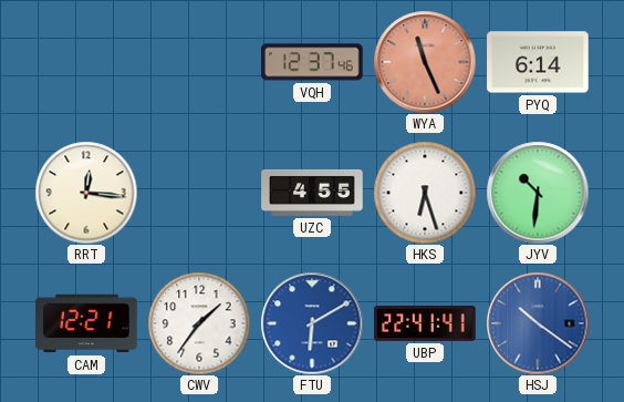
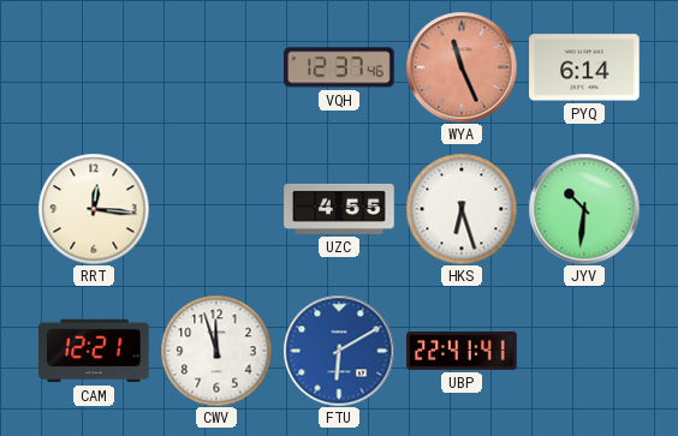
CWV: 1:36 -> 11:57 (216, 351)
HSJ: 10:21 -> none (538, 323)
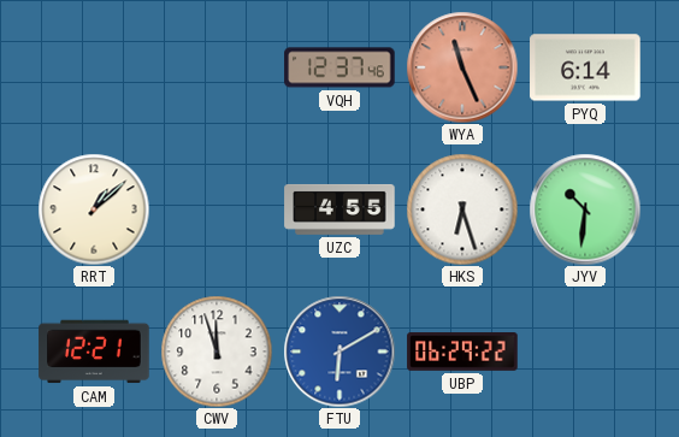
RRT: 12:16 -> 1:08 (94, 209)
UBP: 22:41 -> 06:29 (462, 353)
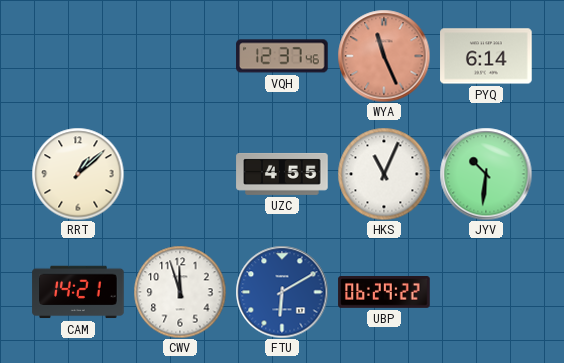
HKS: 6:27 -> 11:04 (384, 174)
CAM: 12:21 -> 14:21 (78, 292)
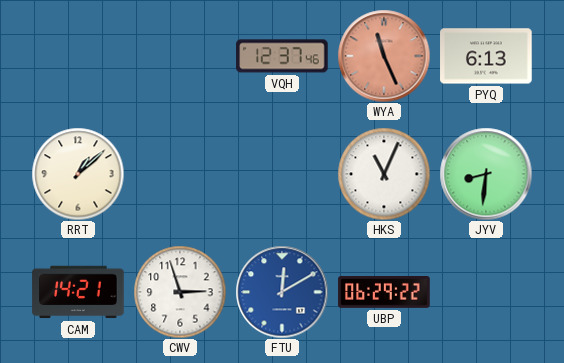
PYQ: 6:14 -> 6:13 (486, 56)
UZC: 4:55 -> none (282, 174)
JYV: 10:31 -> 8:31 (486, 174)
CWV: 11:57 -> 2:57 (180, 292)
FTU: 6:10 -> 12:10 (282, 292)
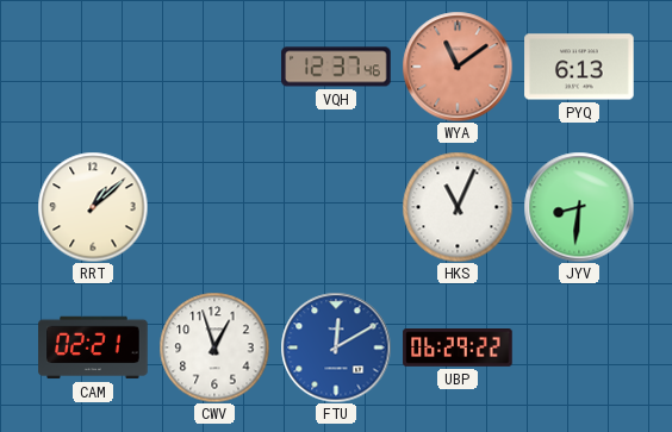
WYA: 11:26 -> 11:09 (458, 67)
CAM: 14:21 -> 02:21 (93, 348)
CWV: 2:57 -> 12:57 (214, 348)
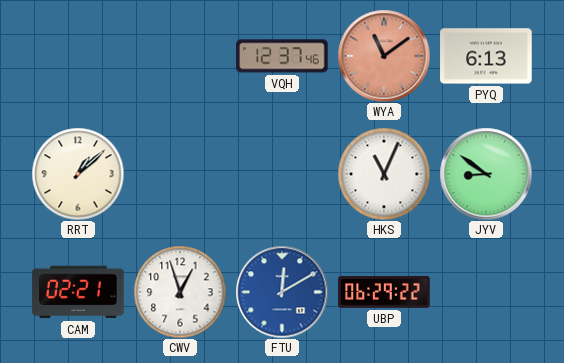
JYV: 8:31 -> 8:51 (486, 174)
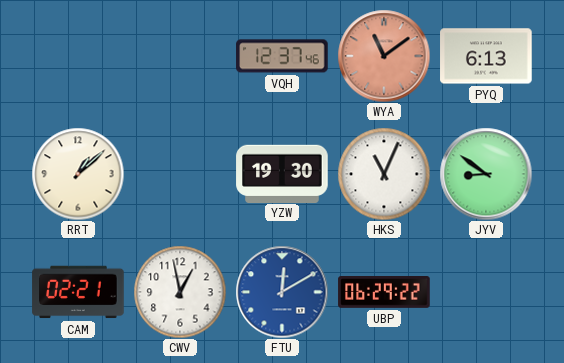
YZW: none -> 19:30 (282, 173)
CWV: 12:57 -> 12:58 (180, 292)
